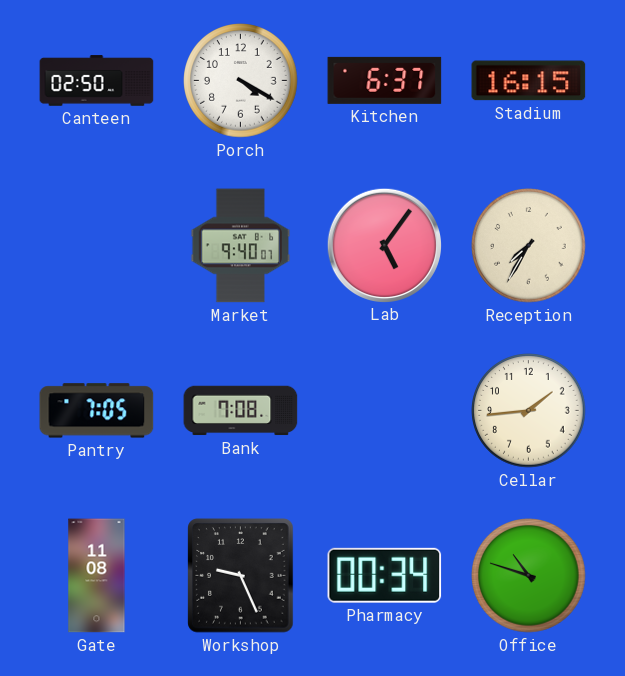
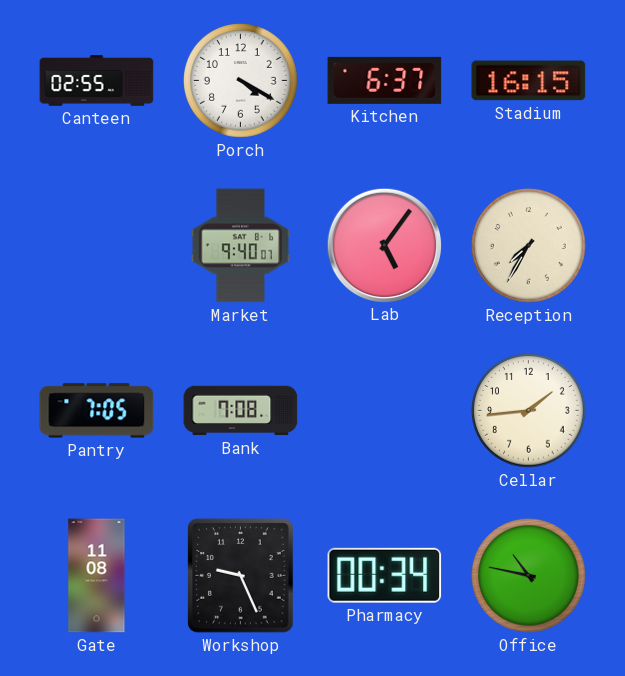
Canteen: 02:50 -> 02:55 (97, 81)
Office: 10:48 -> 10:47 (529, 576)
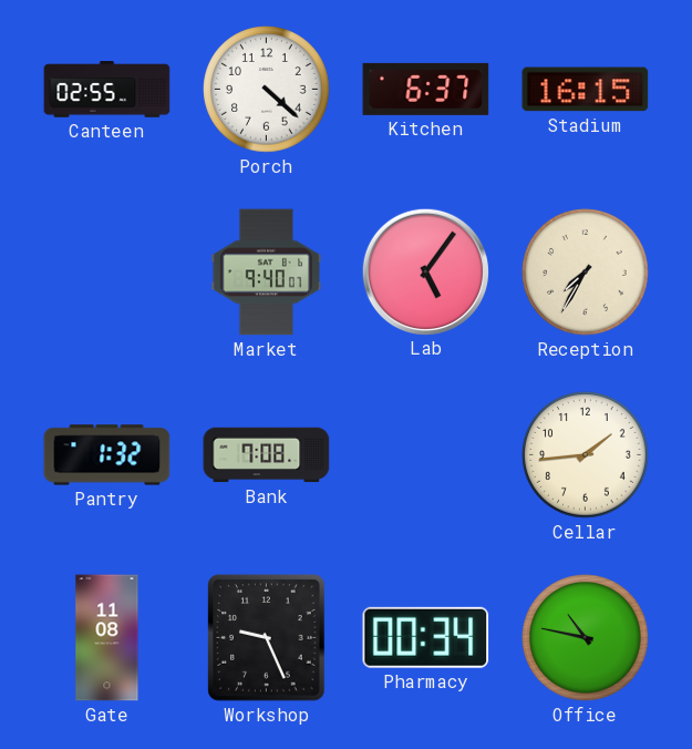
Porch: 4:20 -> 4:22 (267, 90)
Pantry: 7:05 -> 1:32 (107, 455)
